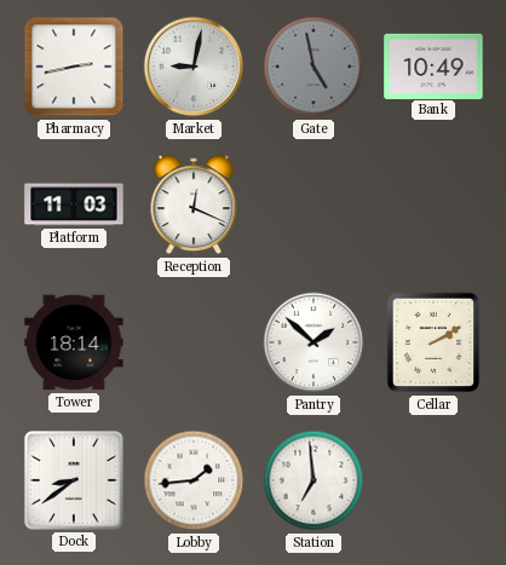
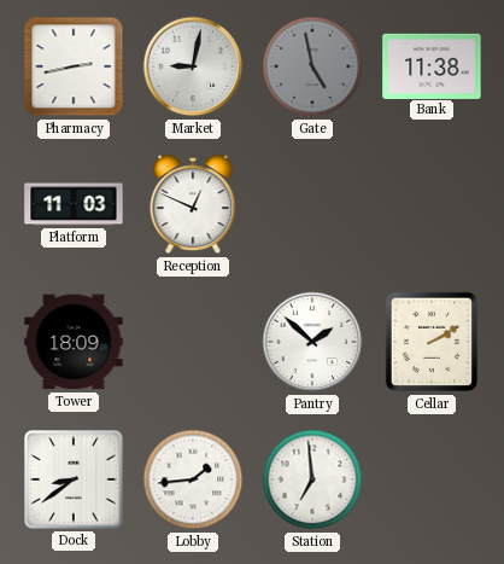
Bank: 10:49 -> 11:38 (432, 65)
Reception: 12:19 -> 12:49 (193, 204)
Tower: 18:14 -> 18:09 (74, 342)
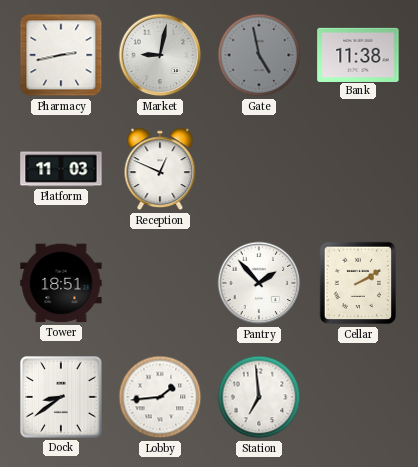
Tower: 18:09 -> 18:51 (61, 283)
Pantry: 1:52 -> 1:53 (259, 283)
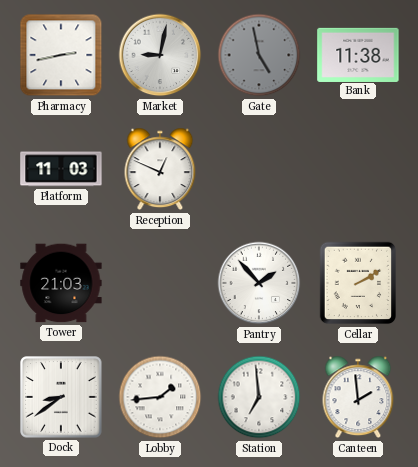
Tower: 18:51 -> 21:03 (61, 283)
Canteen: none -> 1:59 (358, 397)
